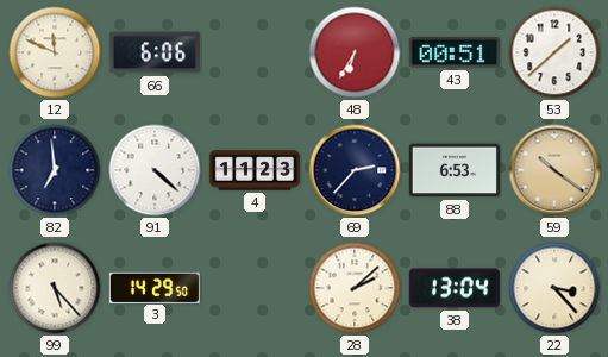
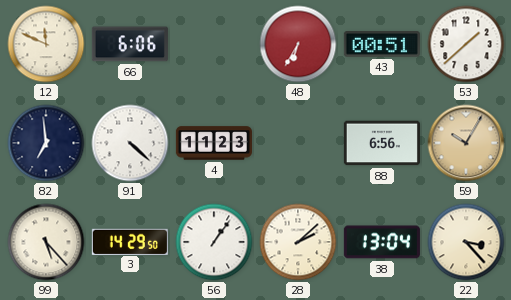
69: 2:37 -> none (355, 170)
88: 6:53 -> 6:56 (382, 143)
59: 10:21 -> 10:05 (466, 143)
56: none -> 1:06 (214, 242)
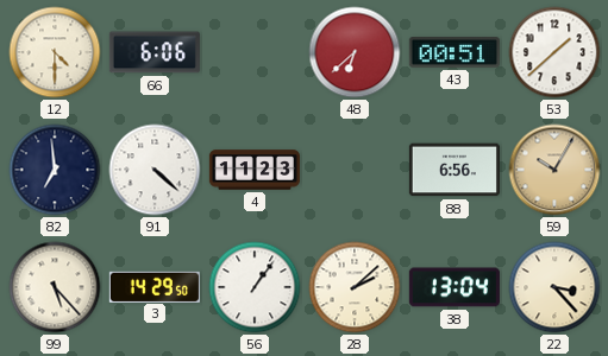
12: 11:49 -> 4:30 (55, 52)
48: 6:35 -> 6:38 (355, 52)
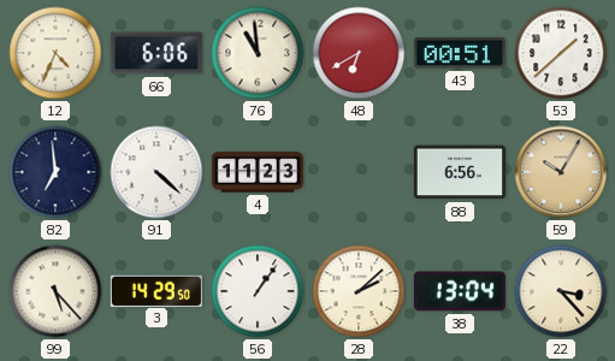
12: 4:30 -> 4:34 (55, 53)
76: none -> 10:59 (258, 53)
48: 6:38 -> 6:40 (359, 53)
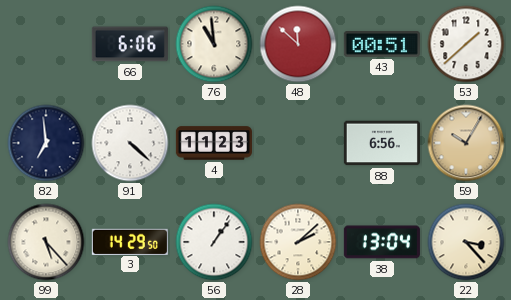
12: 4:34 -> none (55, 53)
48: 6:40 -> 11:52 (298, 44)
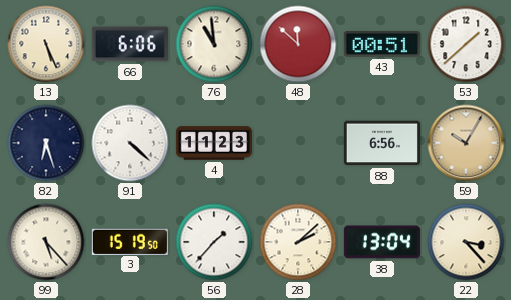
13: none -> 5:26 (46, 44)
82: 6:59 -> 6:27 (46, 143)
3: 14:29 -> 15:19 (130, 241)
56: 1:06 -> 1:37 (214, 242)
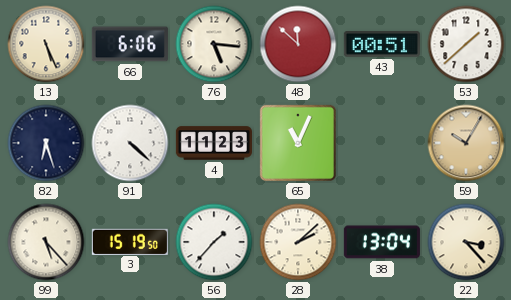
76: 10:59 -> 5:16 (214, 44)
65: none -> 11:04 (298, 143)
88: 6:56 -> none (382, 143)
